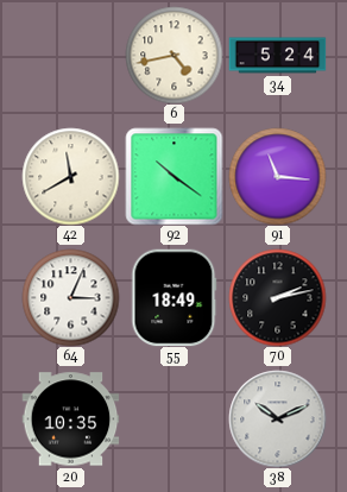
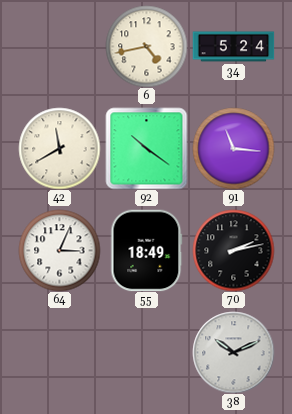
20: 10:35 -> none (70, 420)
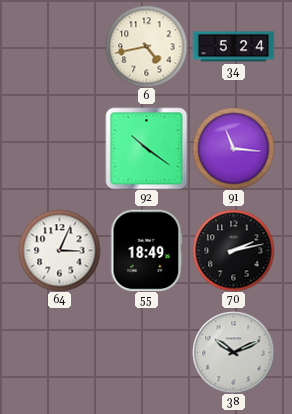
42: 11:40 -> none (59, 148)
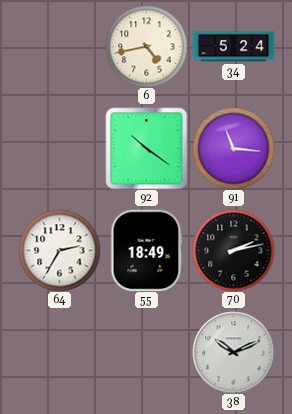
64: 3:04 -> 2:35 (59, 250)
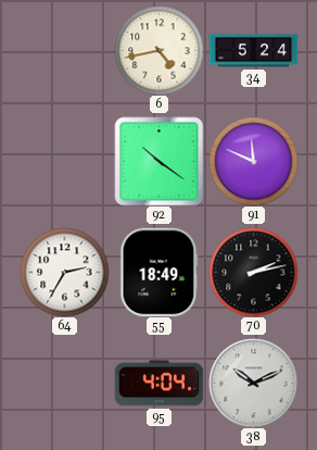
91: 11:16 -> 11:49 (253, 161)
95: none -> 4:04 (158, 384)
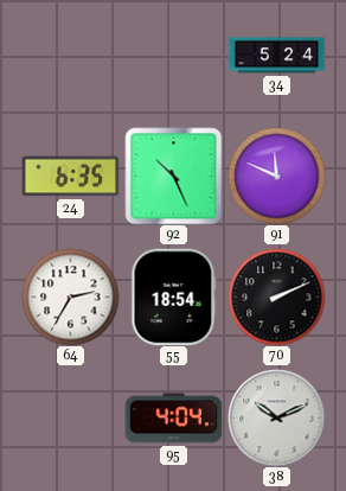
6: 4:43 -> none (158, 50)
24: none -> 6:35 (70, 177)
92: 10:21 -> 10:26 (173, 176)
55: 18:49 -> 18:54 (174, 296)
70: 2:13 -> 2:11 (276, 296)
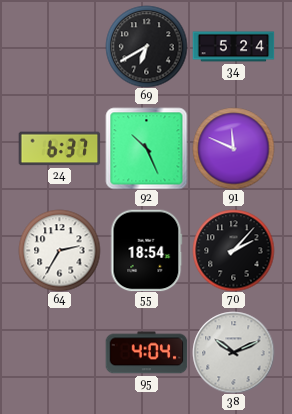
69: none -> 6:40 (146, 46)
24: 6:35 -> 6:37 (59, 149)
70: 2:11 -> 2:07 (233, 250)
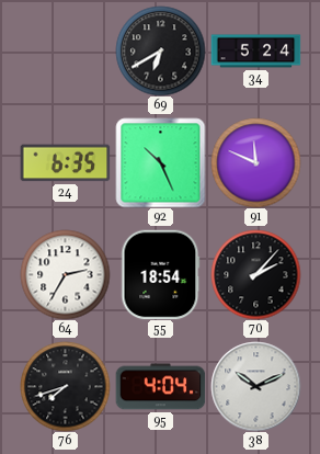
24: 6:37 -> 6:35 (65, 163)
76: none -> 7:42 (65, 386)
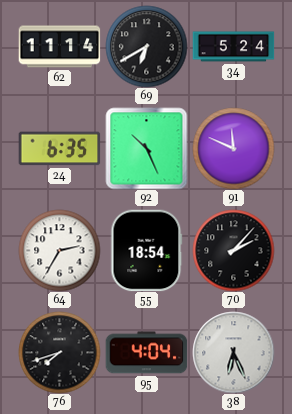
62: none -> 11:14 (59, 47)
38: 10:11 -> 6:26 (233, 352)
